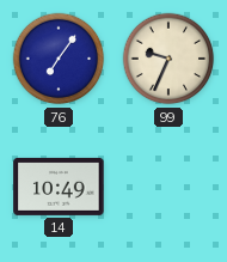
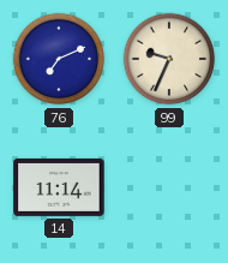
76: 7:06 -> 7:11 (59, 59)
14: 10:49 -> 11:14 (59, 187)
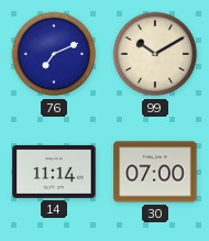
99: 9:34 -> 10:10 (155, 54)
30: none -> 07:00 (155, 172)
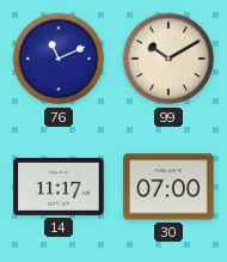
76: 7:11 -> 11:11 (59, 59)
14: 11:14 -> 11:17 (59, 187)
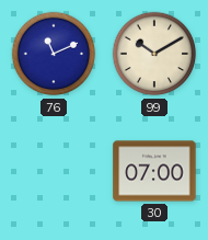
14: 11:17 -> none (59, 187)
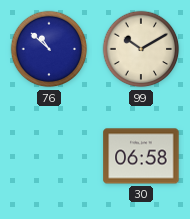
76: 11:11 -> 10:52 (49, 49)
30: 07:00 -> 06:58 (141, 156)
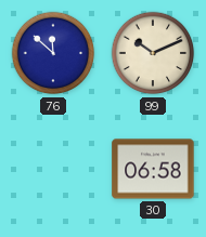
76: 10:52 -> 11:52 (53, 53)
99: 10:10 -> 10:11 (153, 53)
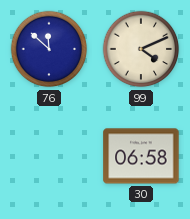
99: 10:11 -> 4:11 (141, 49)
